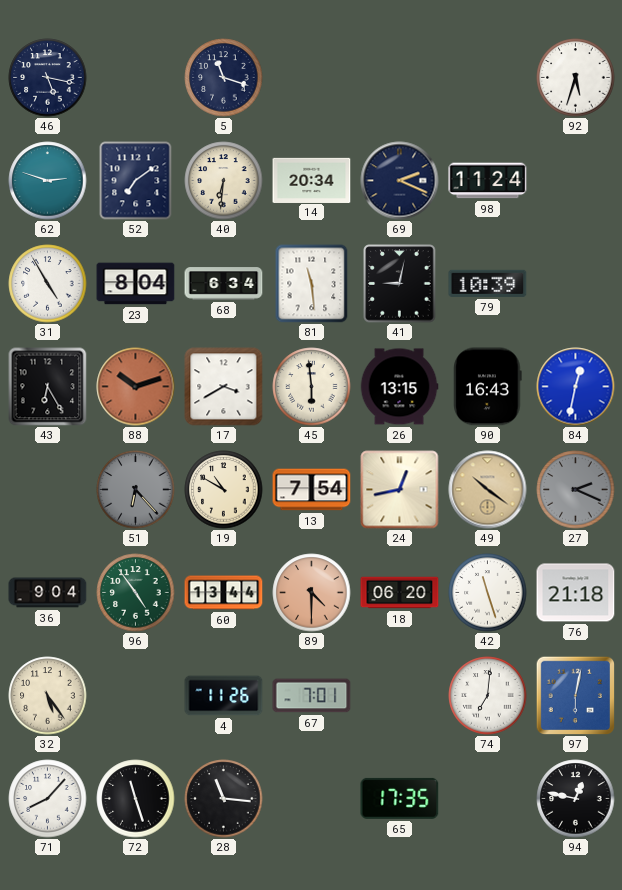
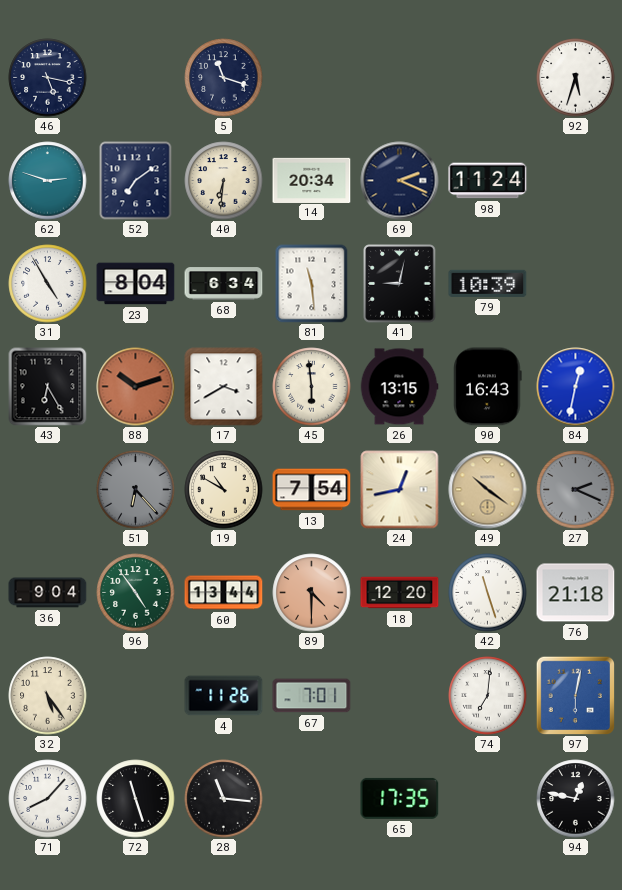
18: 06:20 -> 12:20 (400, 593)
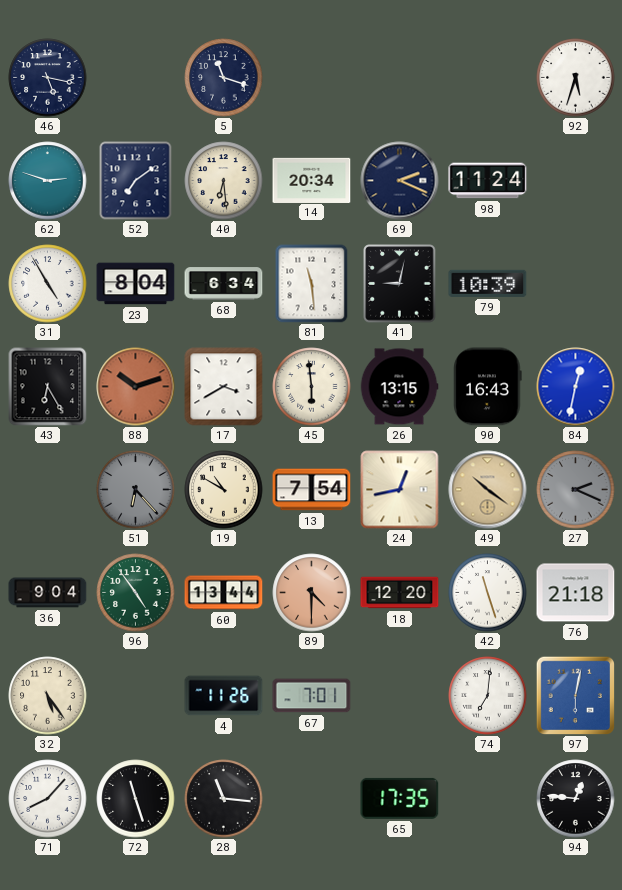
40: 6:31 -> 6:29 (224, 181)
94: 12:47 -> 12:46 (576, 799)
